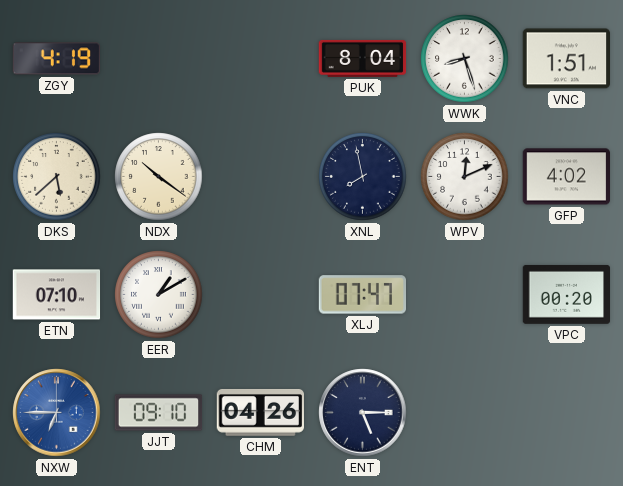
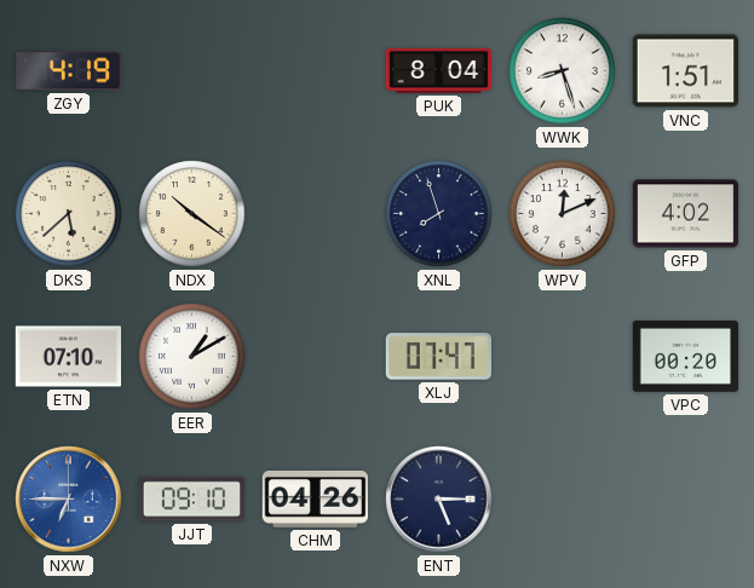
XNL: 7:58 -> 7:57 (439, 214)
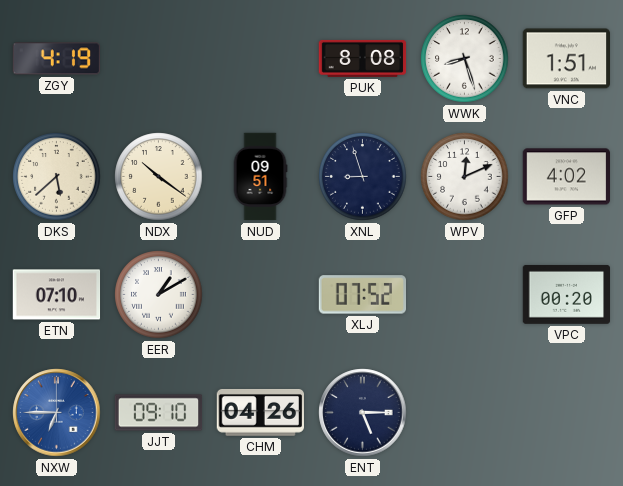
PUK: 8:04 -> 8:08 (363, 58)
NUD: none -> 09:51 (260, 177)
XNL: 7:57 -> 8:57 (363, 177)
XLJ: 07:47 -> 07:52 (362, 295)
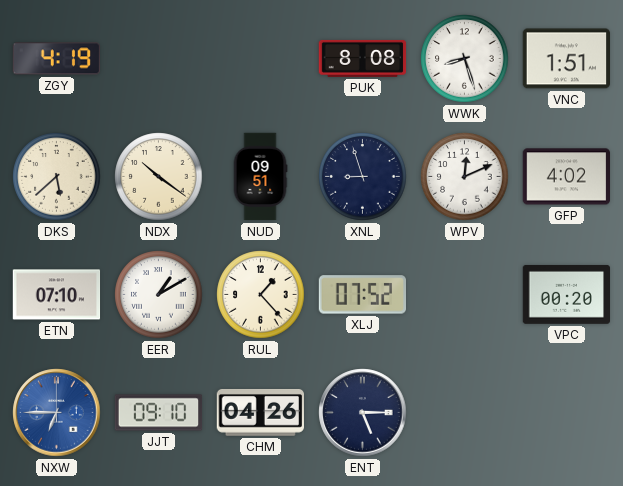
RUL: none -> 1:23 (261, 295)
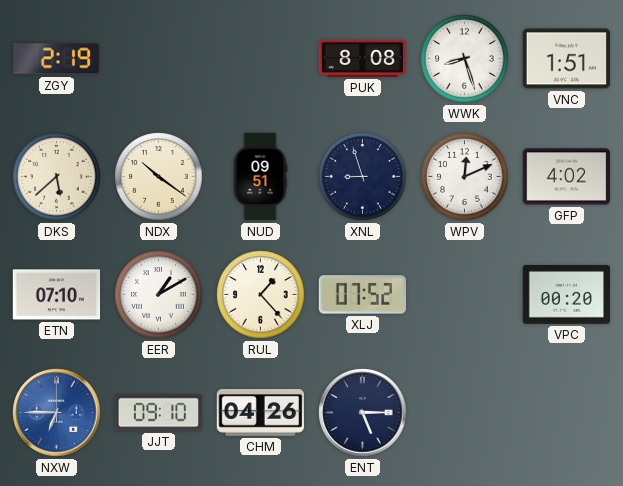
ZGY: 4:19 -> 2:19 (56, 59)
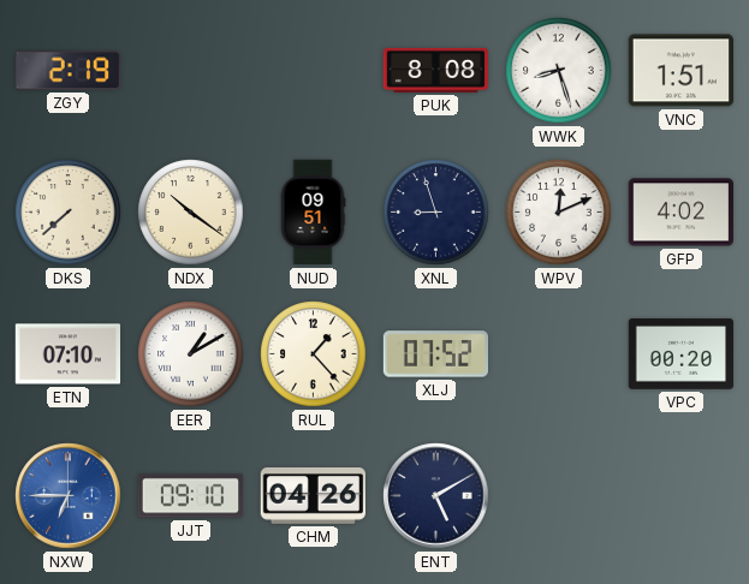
DKS: 5:38 -> 7:38 (69, 213)
ENT: 5:15 -> 5:10 (436, 496)
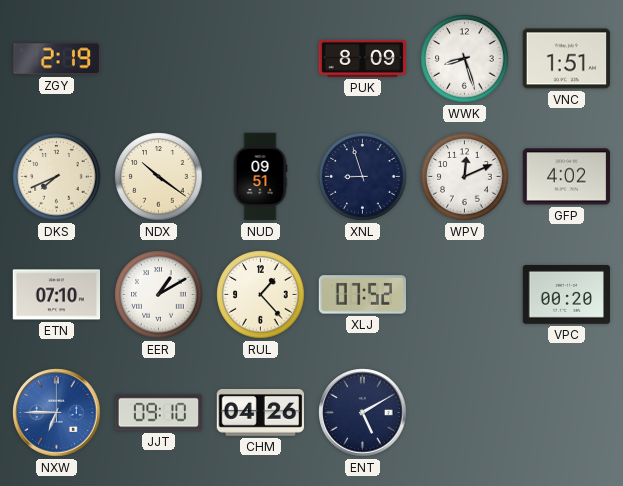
PUK: 8:08 -> 8:09 (363, 58)
DKS: 7:38 -> 7:41 (57, 177)
